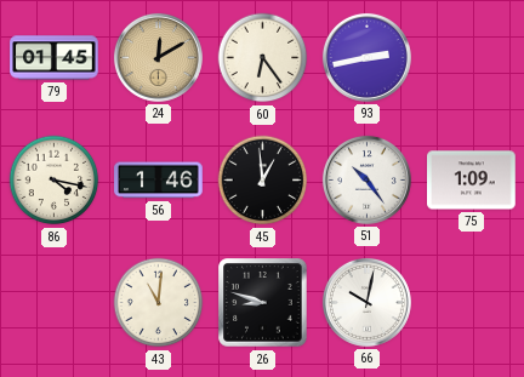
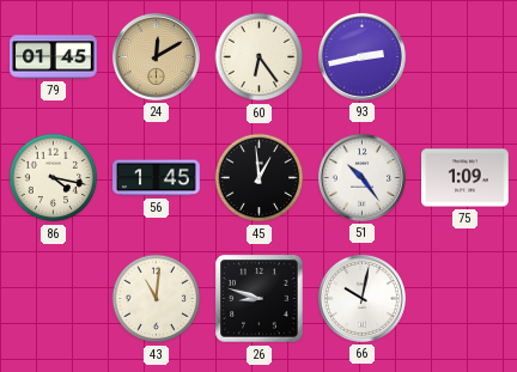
56: 1:46 -> 1:45 (157, 178)
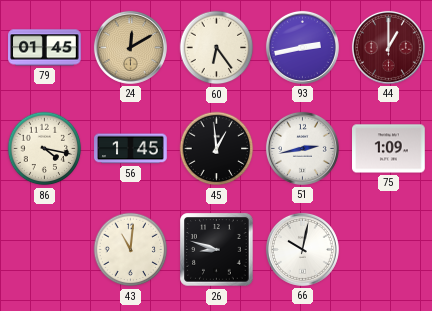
44: none -> 1:00 (388, 47)
51: 10:24 -> 2:43 (302, 148)
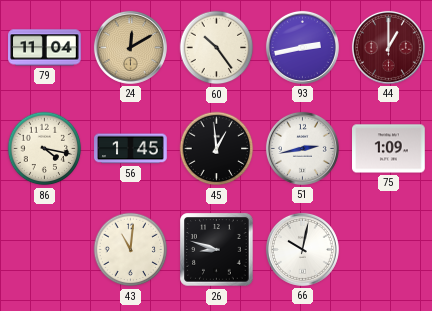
79: 01:45 -> 11:04 (45, 48)
60: 6:24 -> 10:24 (217, 48)
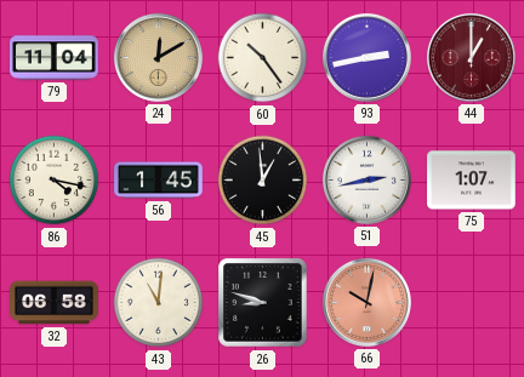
75: 1:09 -> 1:07 (472, 181)
32: none -> 06:58 (55, 303)
66 dial: white -> salmon (366, 302)
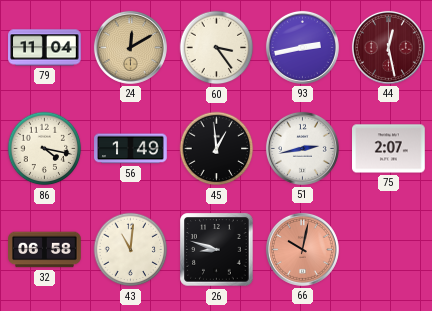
60: 10:24 -> 3:24 (217, 48)
44: 1:00 -> 12:28 (388, 47)
56: 1:45 -> 1:49 (131, 149)
75: 1:07 -> 2:07 (389, 149)
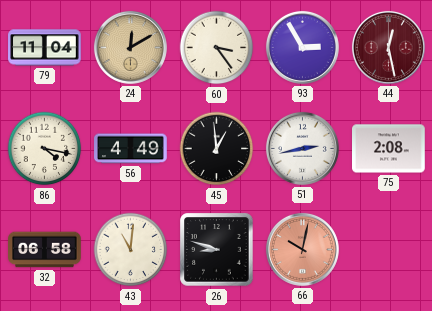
93: 2:43 -> 2:55 (302, 47)
56: 1:49 -> 4:49 (131, 149)
75: 2:07 -> 2:08 (389, 149)
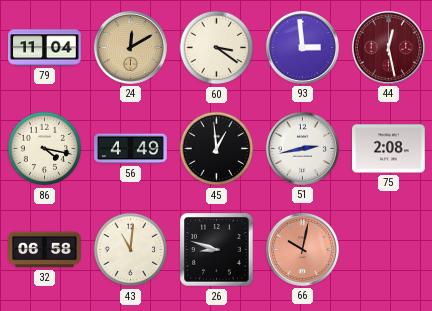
60: 3:24 -> 3:21 (217, 48)
93: 2:55 -> 2:59 (302, 47)
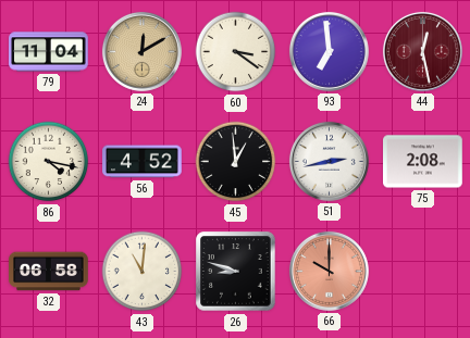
93: 2:59 -> 6:59 (329, 51)
56: 4:49 -> 4:52 (143, 162)
66: 10:02 -> 10:00 (329, 271)
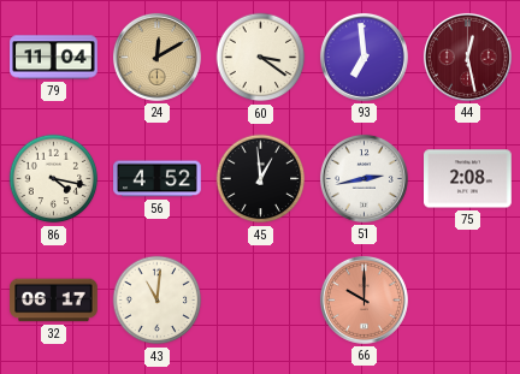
32: 06:58 -> 06:17 (54, 301)
26: 8:48 -> none (236, 272)
